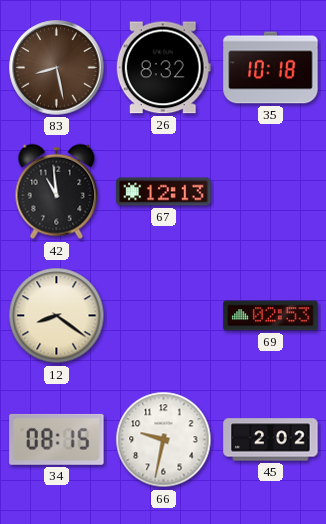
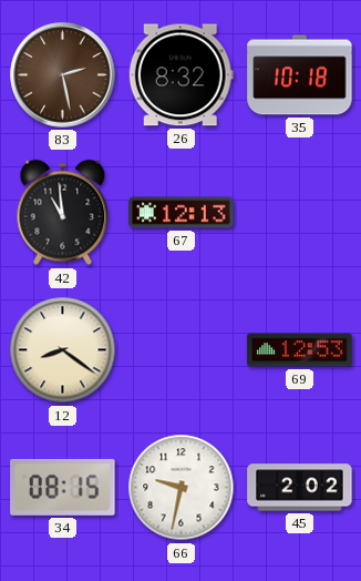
83: 8:28 -> 2:28 (63, 75)
69: 02:53 -> 12:53 (300, 350)
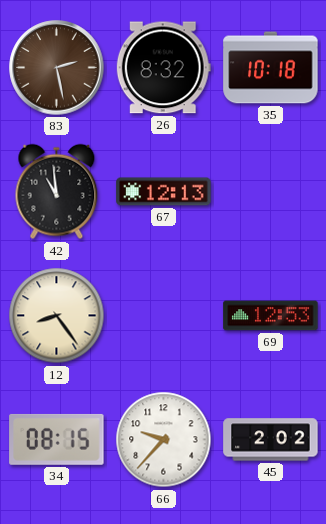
12: 8:21 -> 8:24 (57, 316)
66: 9:32 -> 9:37 (164, 440)
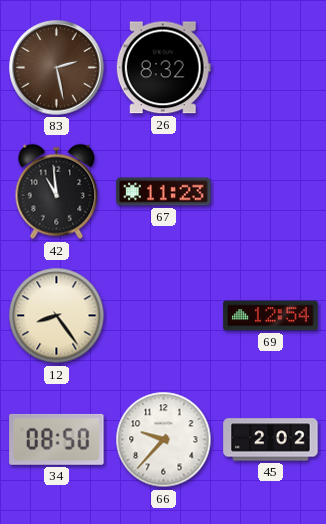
35: 10:18 -> none (271, 68)
67: 12:13 -> 11:23 (164, 192)
69: 12:53 -> 12:54 (271, 316)
34: 08:15 -> 08:50 (57, 439)
